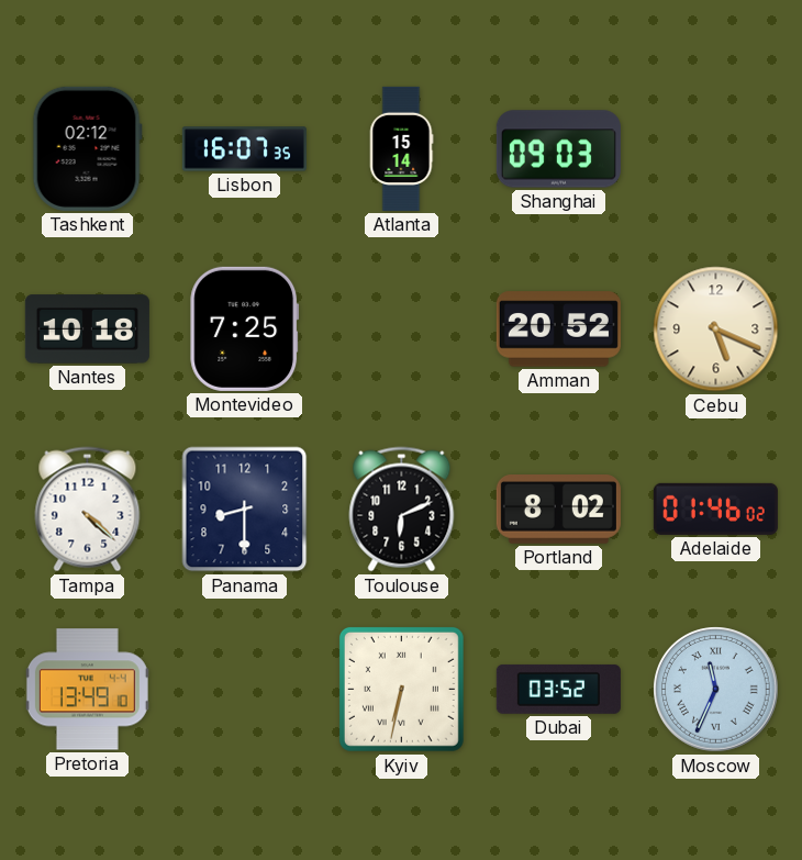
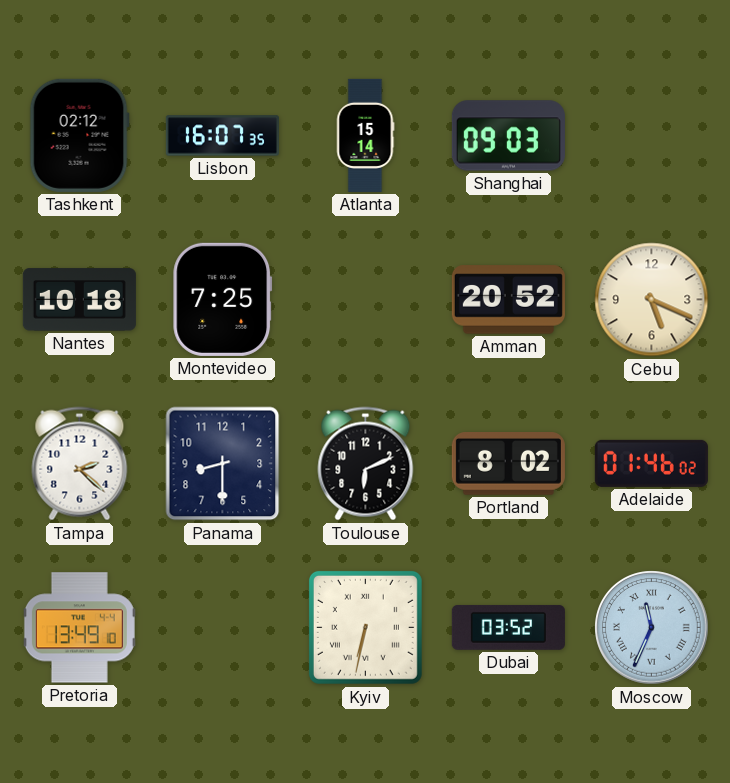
Tampa: 4:22 -> 2:22 (80, 464)
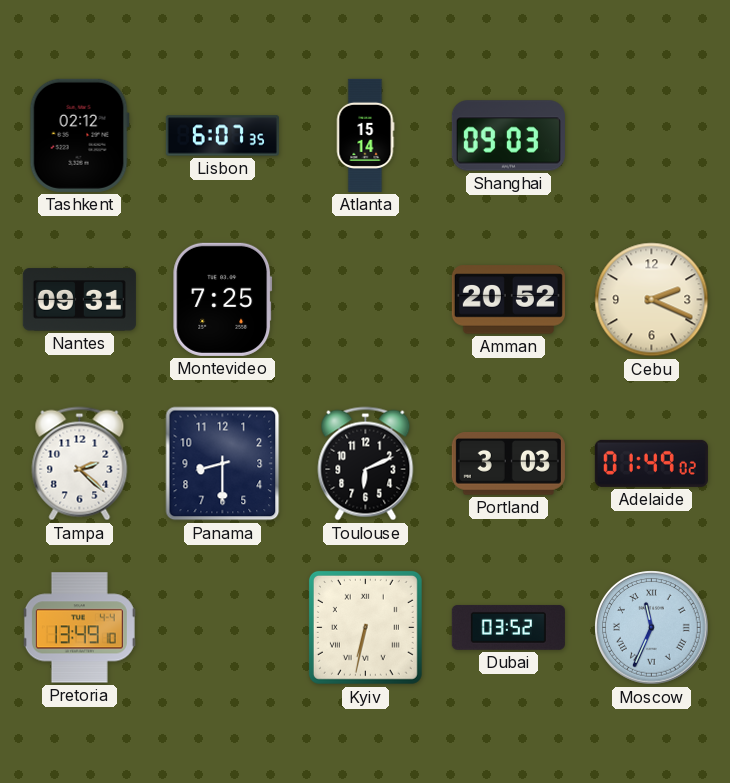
Lisbon: 16:07 -> 6:07 (222, 136)
Nantes: 10:18 -> 09:31 (79, 300)
Cebu: 5:19 -> 2:19 (652, 300)
Portland: 8:02 -> 3:03 (508, 464)
Adelaide: 01:46 -> 01:49 (651, 463)
